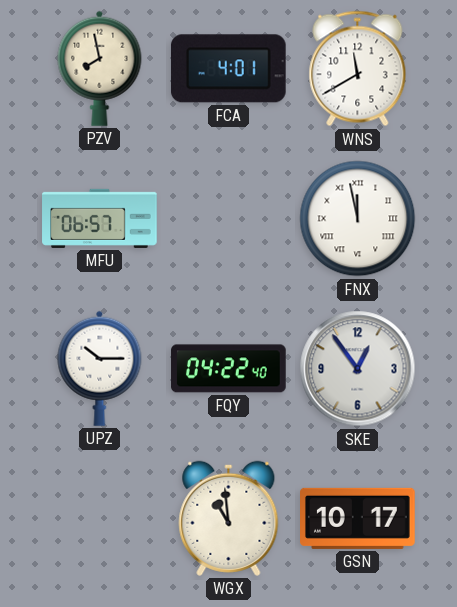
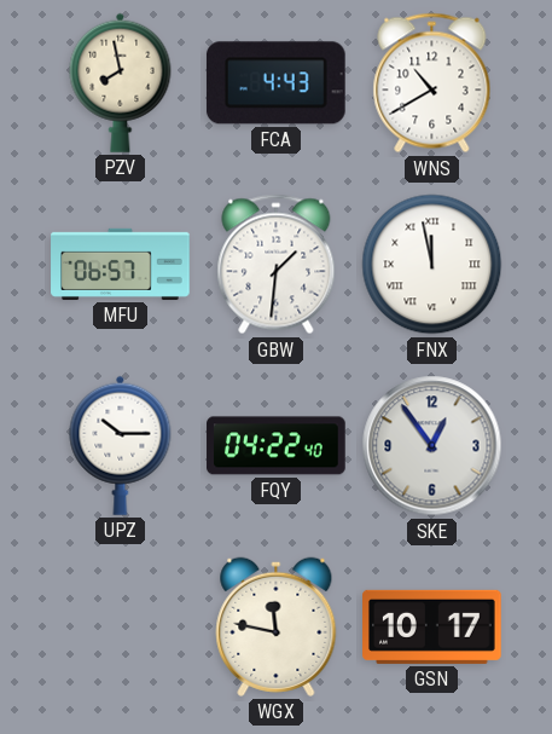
FCA: 4:01 -> 4:43 (275, 83)
WNS: 11:40 -> 10:40 (432, 83)
GBW: none -> 1:31 (277, 265)
WGX: 10:59 -> 11:47 (277, 626)
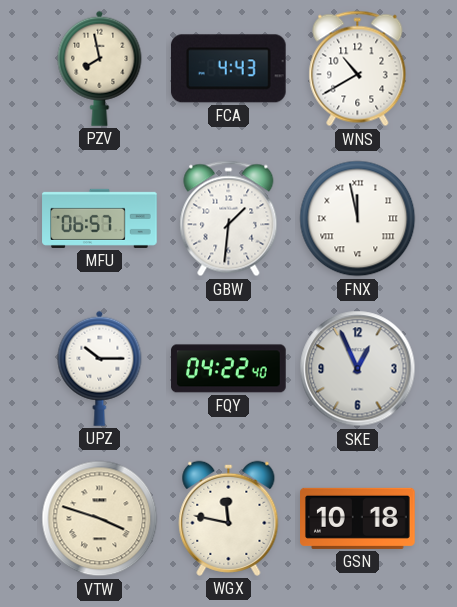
SKE: 12:54 -> 12:56 (358, 369)
VTW: none -> 3:48 (100, 519)
GSN: 10:17 -> 10:18 (358, 518)
